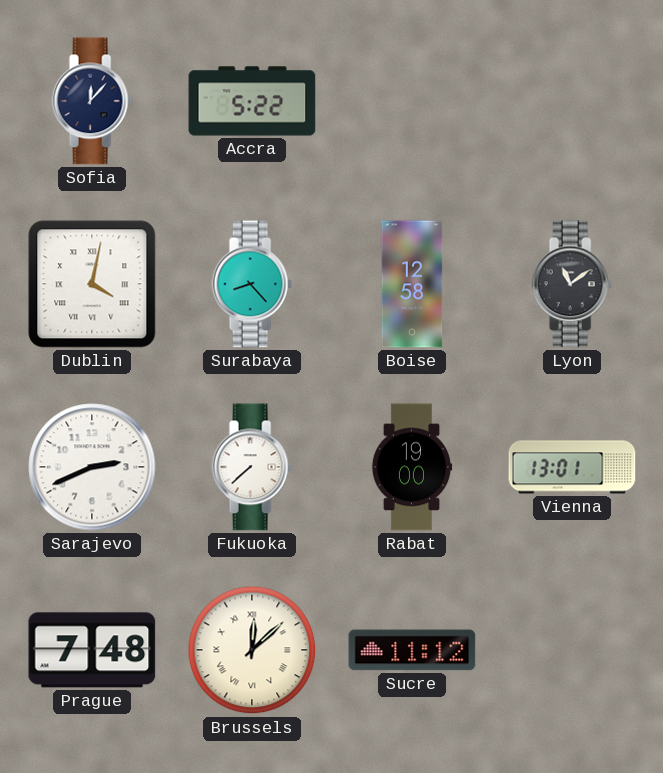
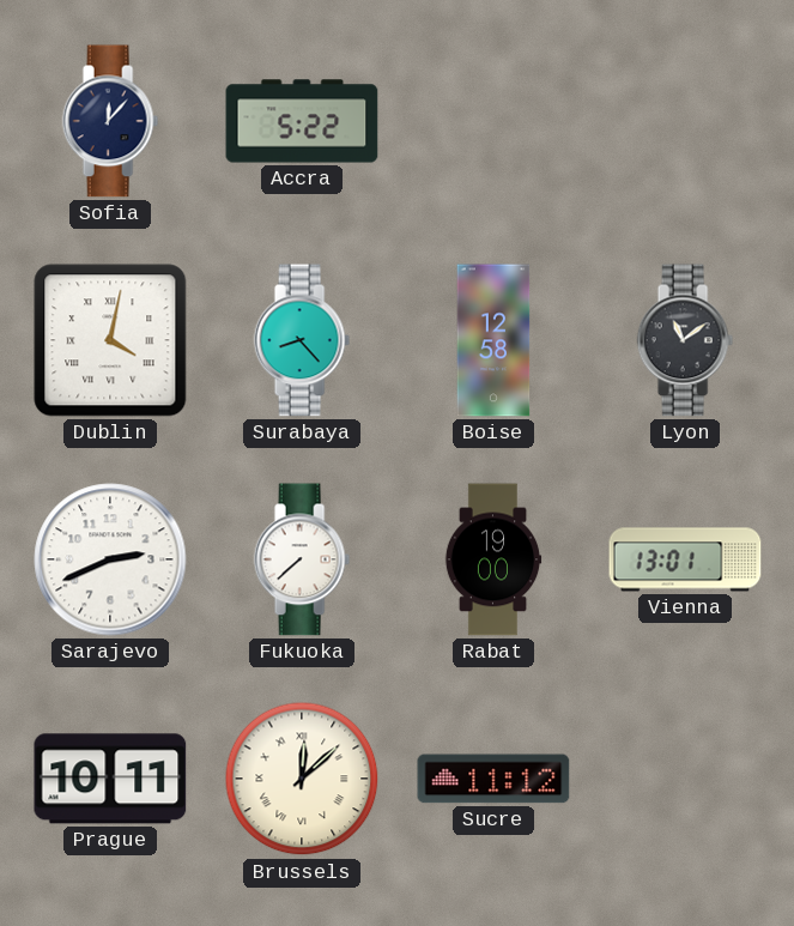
Prague: 7:48 -> 10:11 (110, 779)
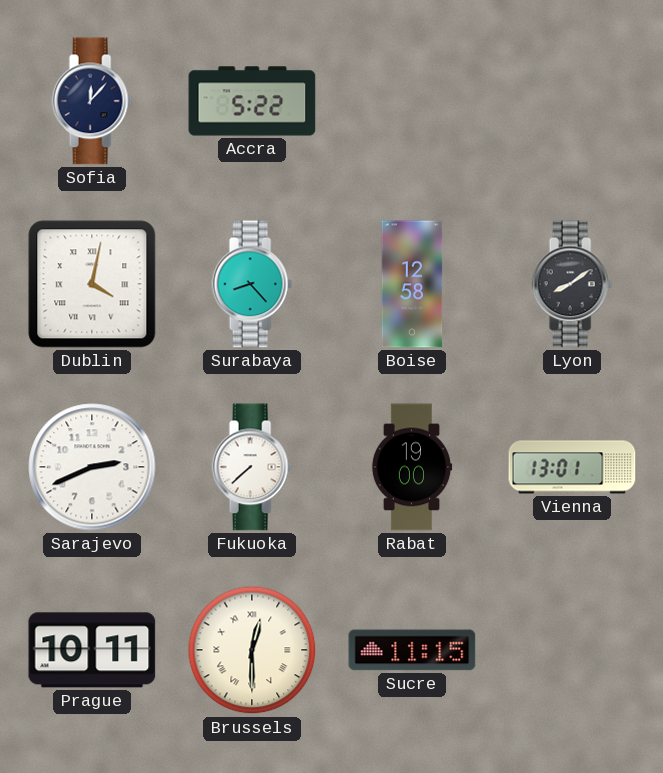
Lyon: 11:09 -> 8:09 (572, 284)
Brussels: 12:08 -> 12:30 (252, 650)
Sucre: 11:12 -> 11:15 (412, 650)
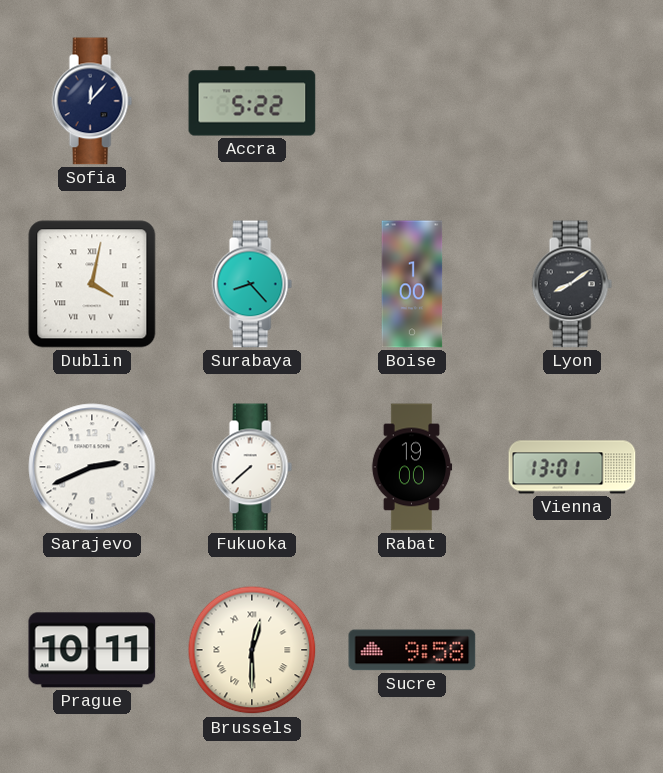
Boise: 12:58 -> 1:00 (412, 284)
Sucre: 11:15 -> 9:58 (412, 650)
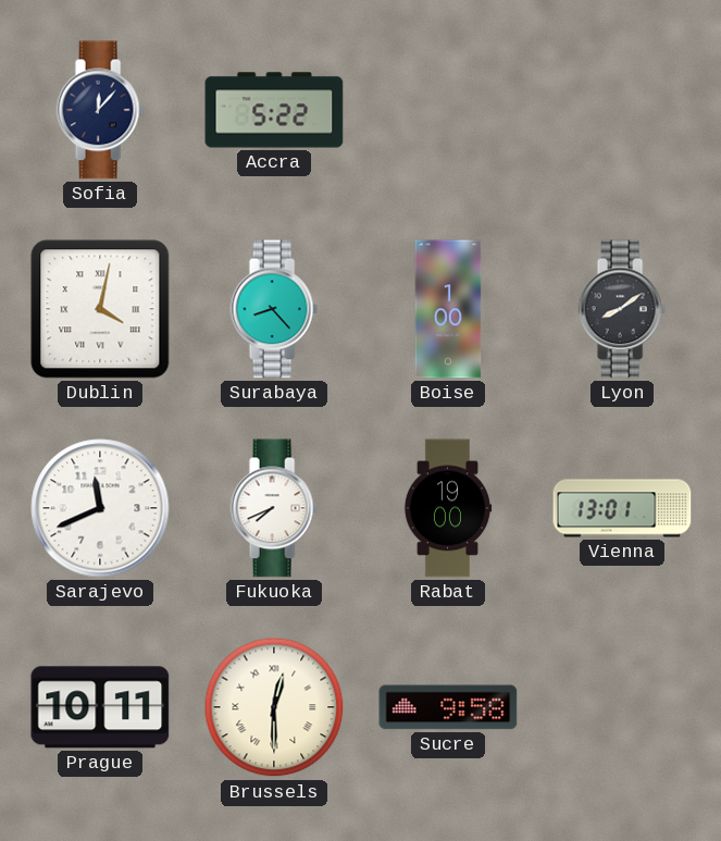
Sarajevo: 2:41 -> 11:41 (100, 508)
Fukuoka: 7:38 -> 7:41 (274, 508)
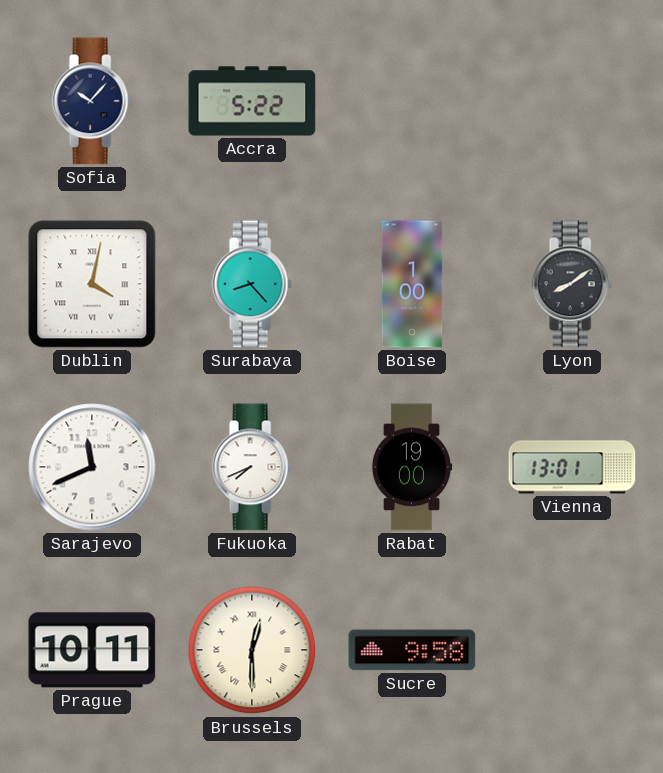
Sofia: 12:07 -> 10:07 (92, 101)
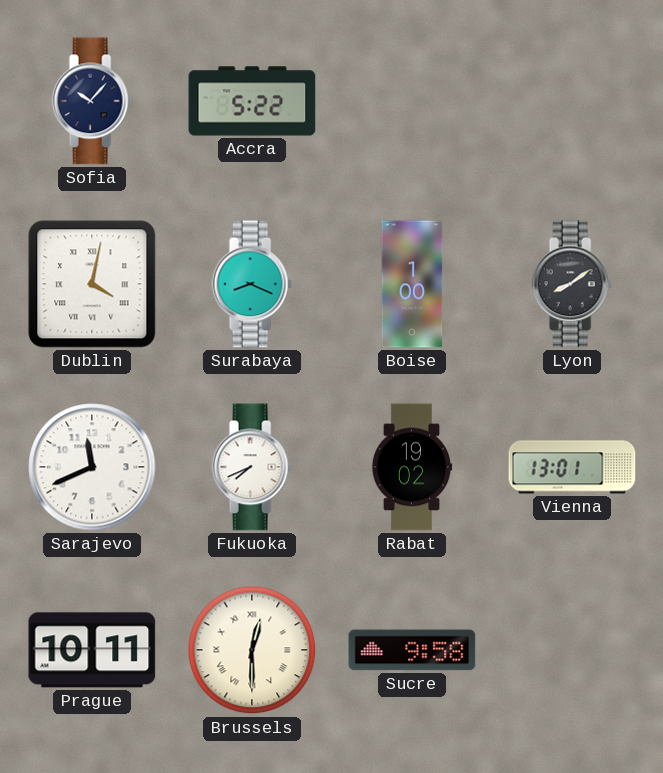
Surabaya: 8:23 -> 8:19 (252, 284)
Rabat: 19:00 -> 19:02 (412, 467)
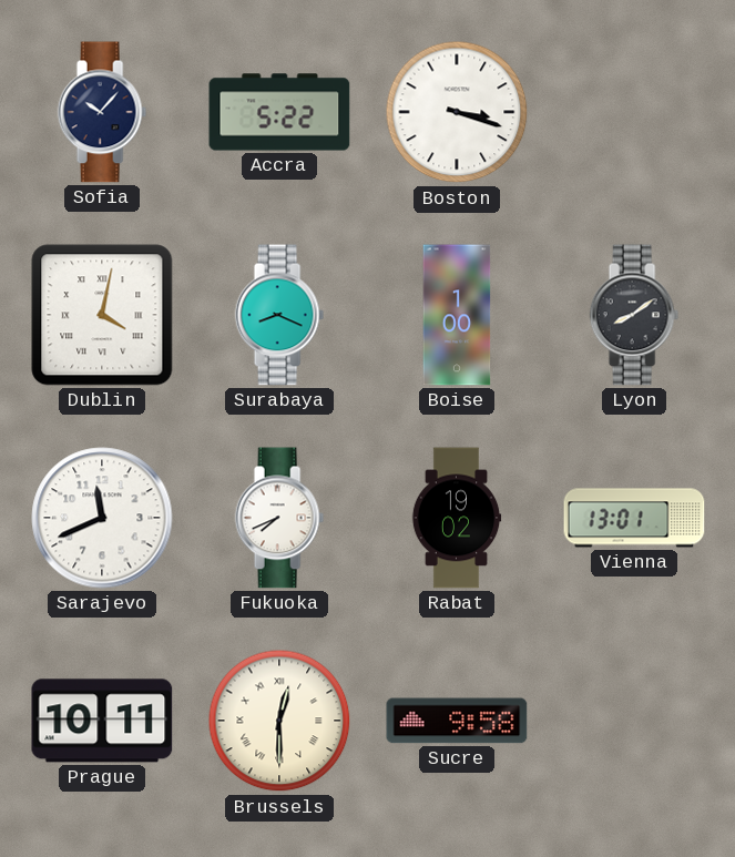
Boston: none -> 3:18 (457, 112)
